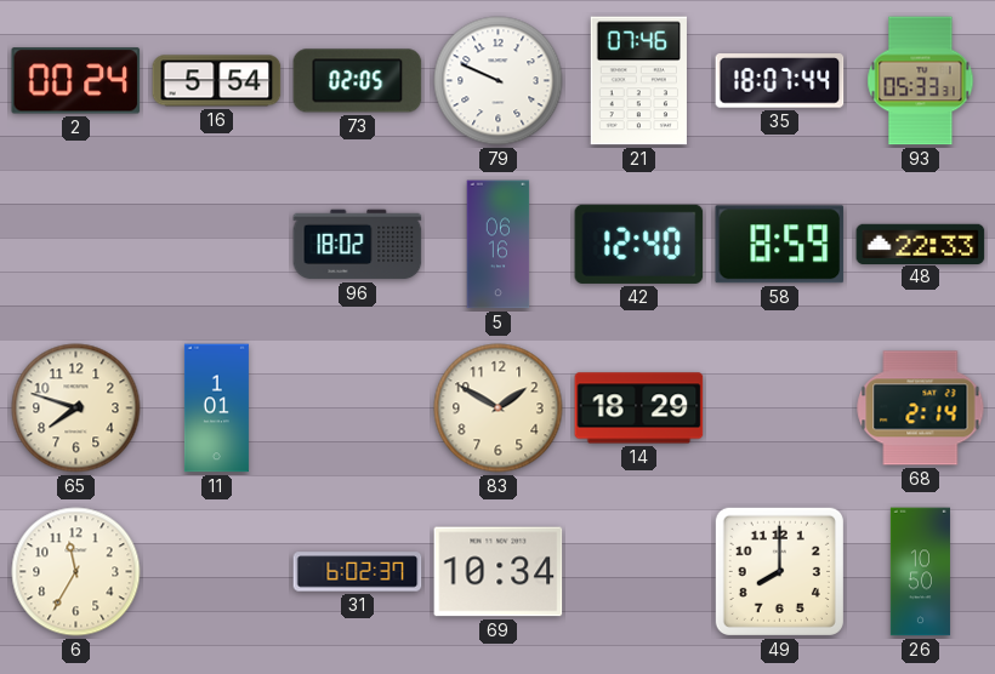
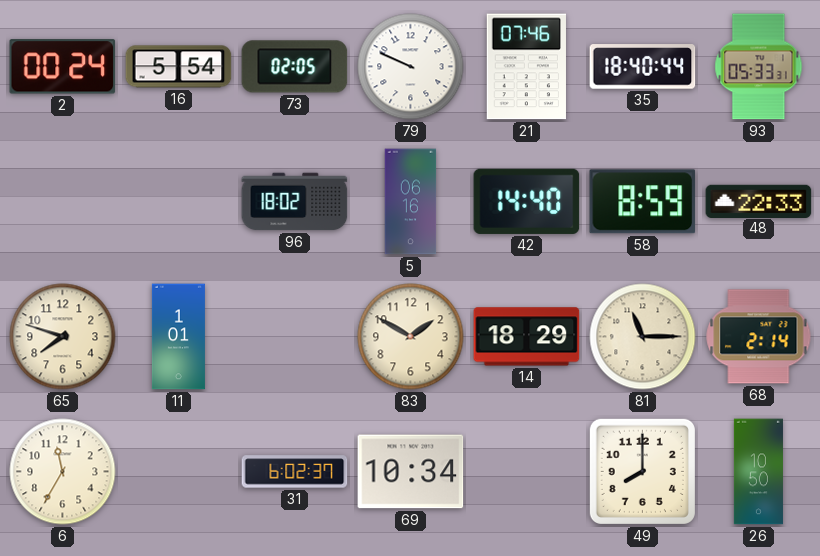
35: 18:07 -> 18:40 (643, 67)
42: 12:40 -> 14:40 (527, 201)
81: none -> 11:15 (643, 337)
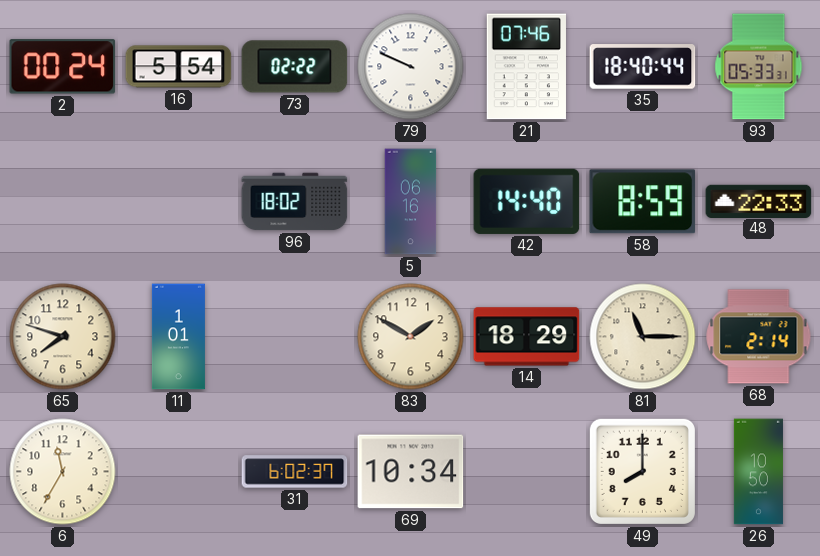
73: 02:05 -> 02:22 (295, 67)
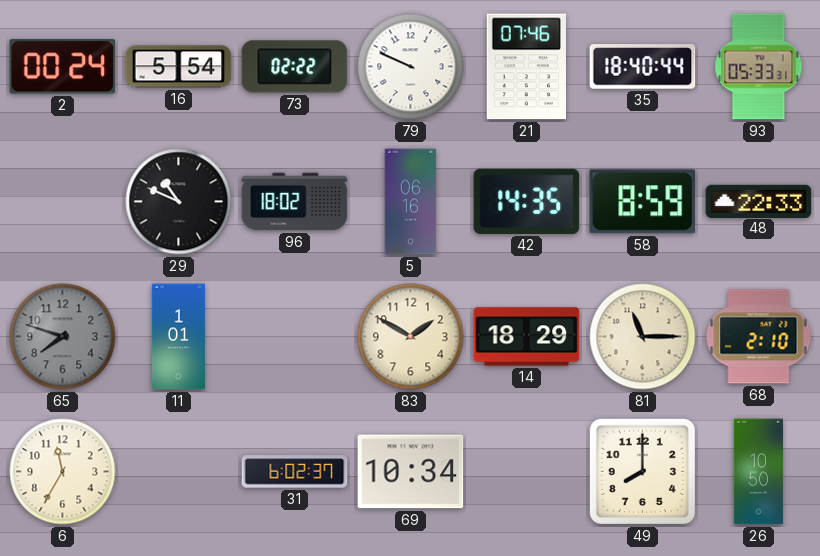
29: none -> 10:49 (179, 202)
42: 14:40 -> 14:35 (527, 201)
65 dial: cream -> grey (63, 337)
68: 2:14 -> 2:10 (759, 337)
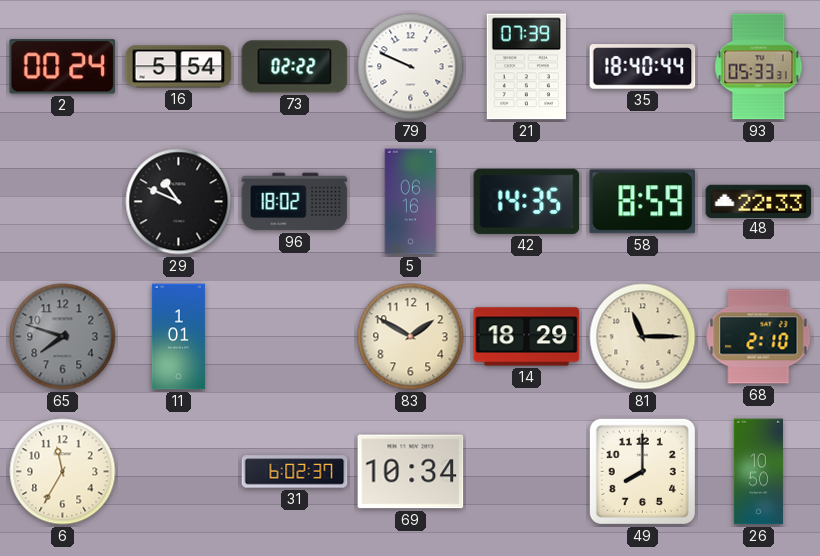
21: 07:46 -> 07:39 (526, 67)
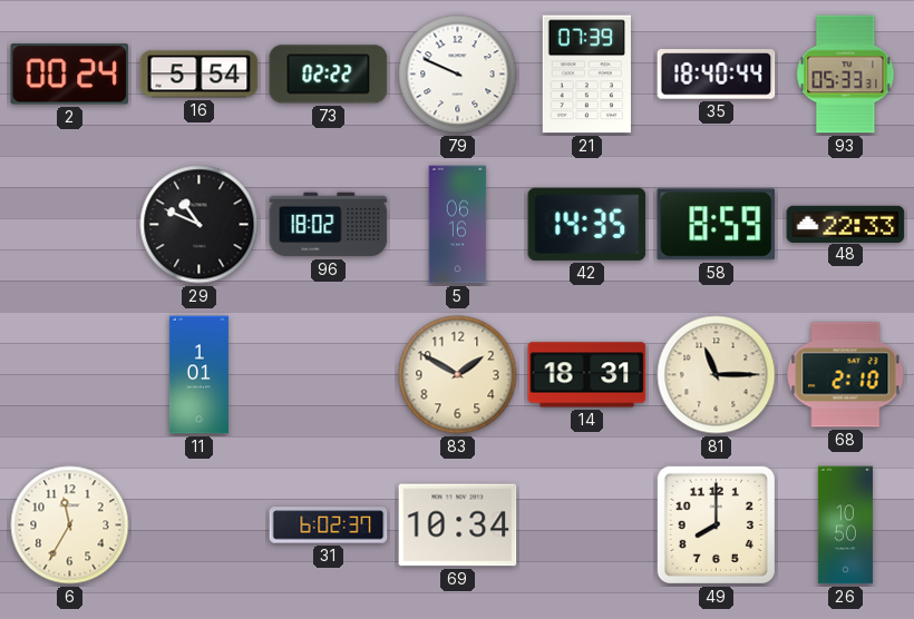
65: 7:48 -> none (63, 337)
14: 18:29 -> 18:31 (587, 375)
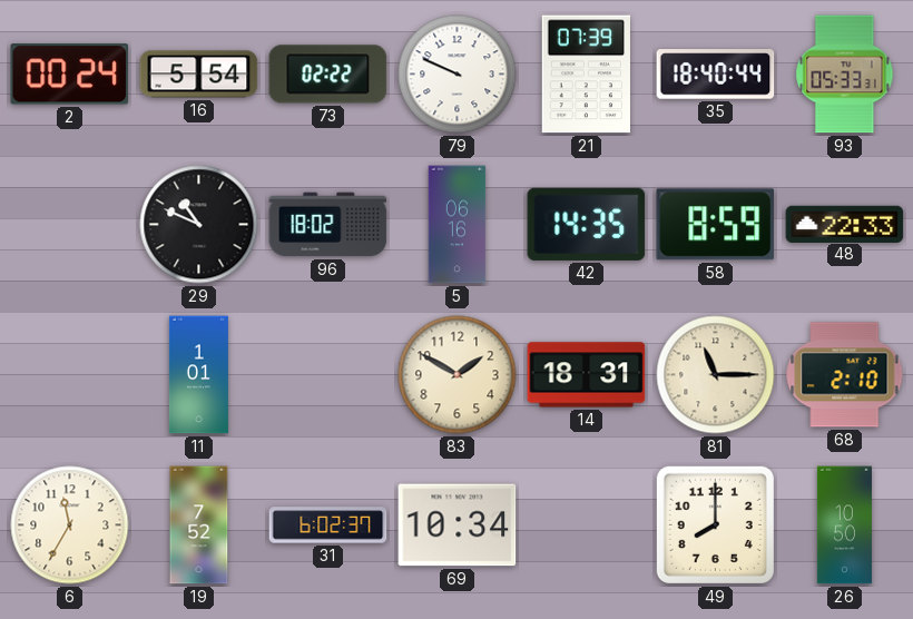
19: none -> 7:52 (199, 525)
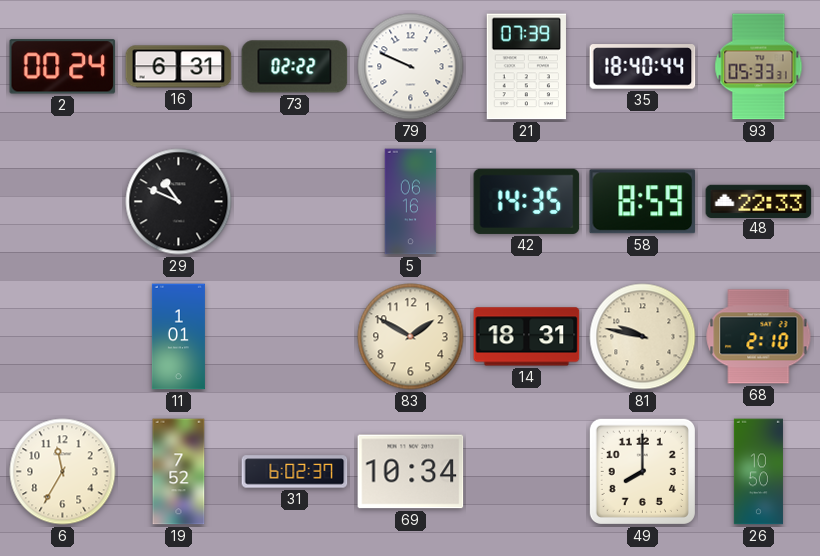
16: 5:54 -> 6:31 (179, 67)
96: 18:02 -> none (328, 225)
81: 11:15 -> 9:47 (643, 337)
